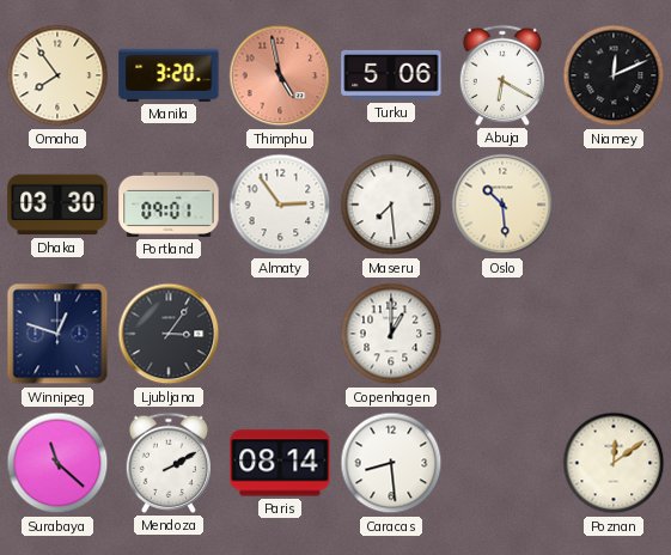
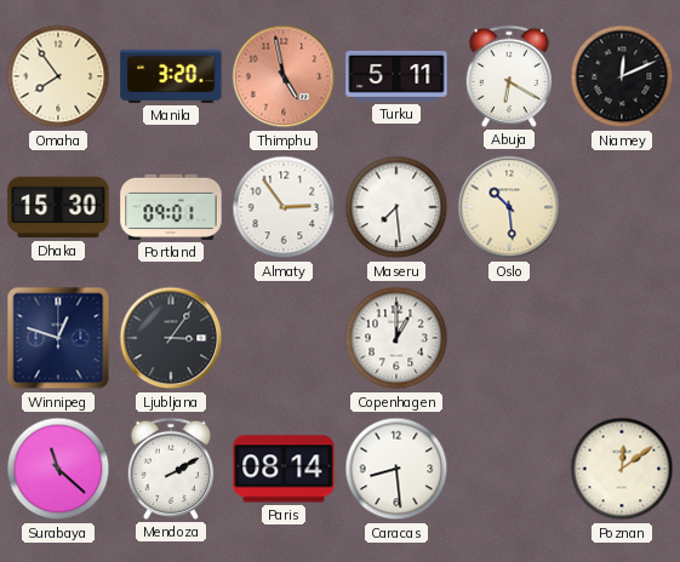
Turku: 5:06 -> 5:11 (396, 76)
Dhaka: 03:30 -> 15:30 (58, 207)
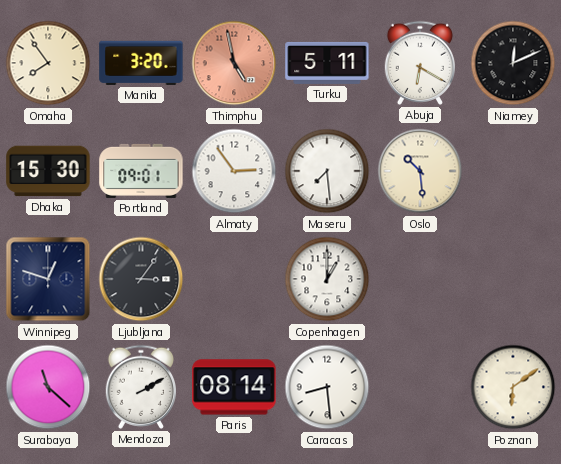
Poznan: 12:09 -> 6:09 (513, 387)
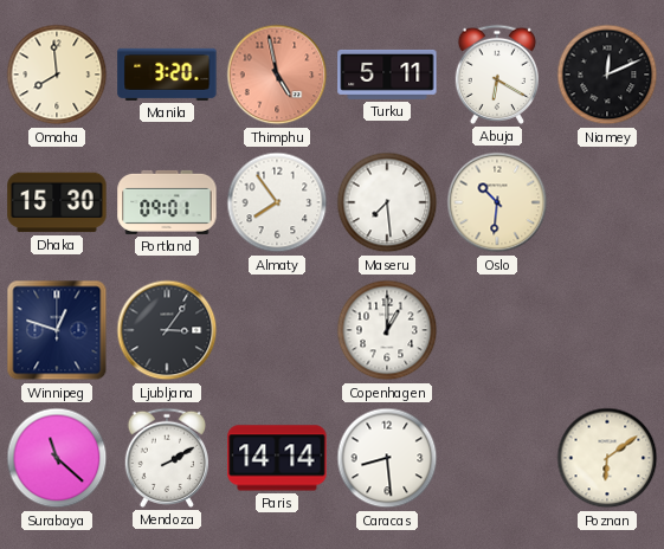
Omaha: 7:54 -> 7:59 (57, 75)
Almaty: 2:54 -> 7:54 (277, 202)
Oslo: 10:29 -> 10:31 (497, 202)
Paris: 08:14 -> 14:14 (277, 458)
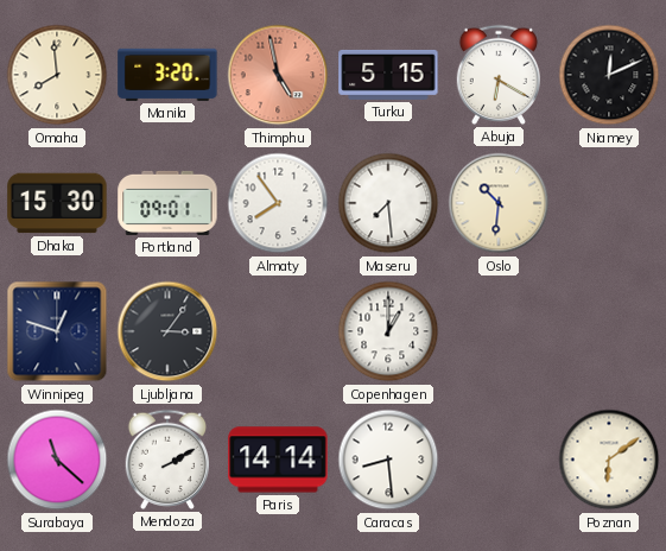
Turku: 5:11 -> 5:15 (388, 75)
